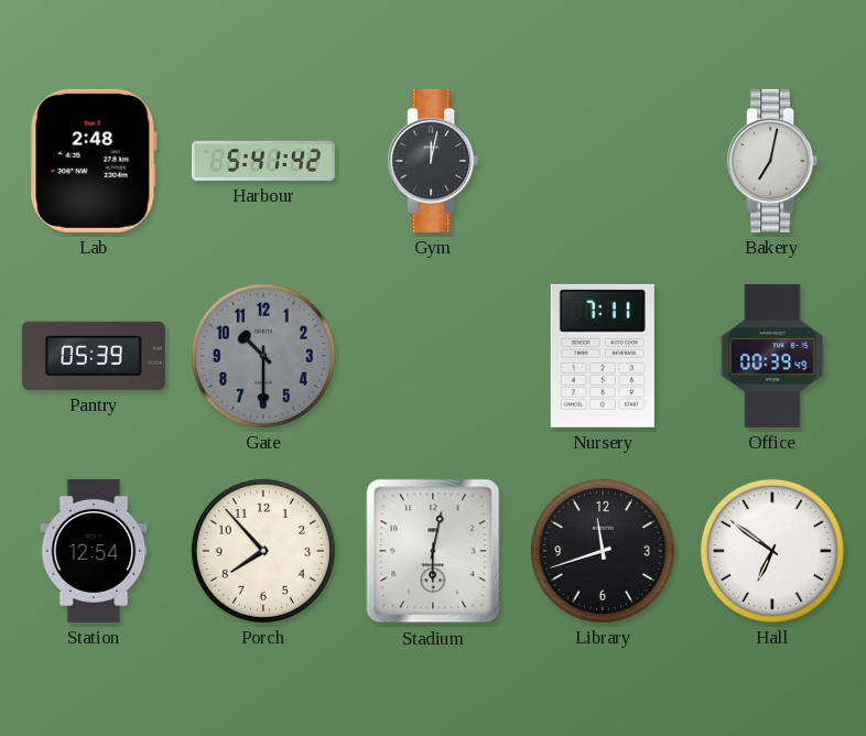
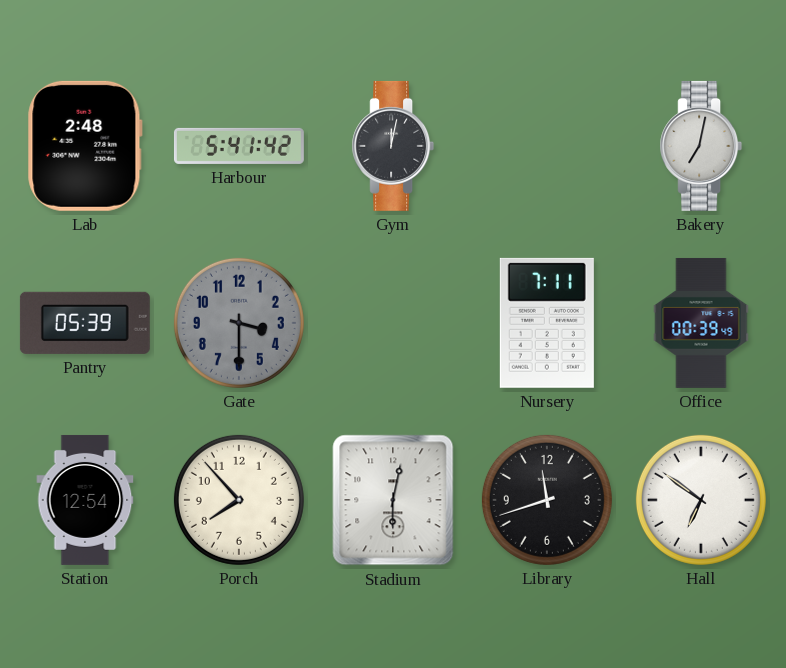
Gate: 10:30 -> 3:30 (239, 323)
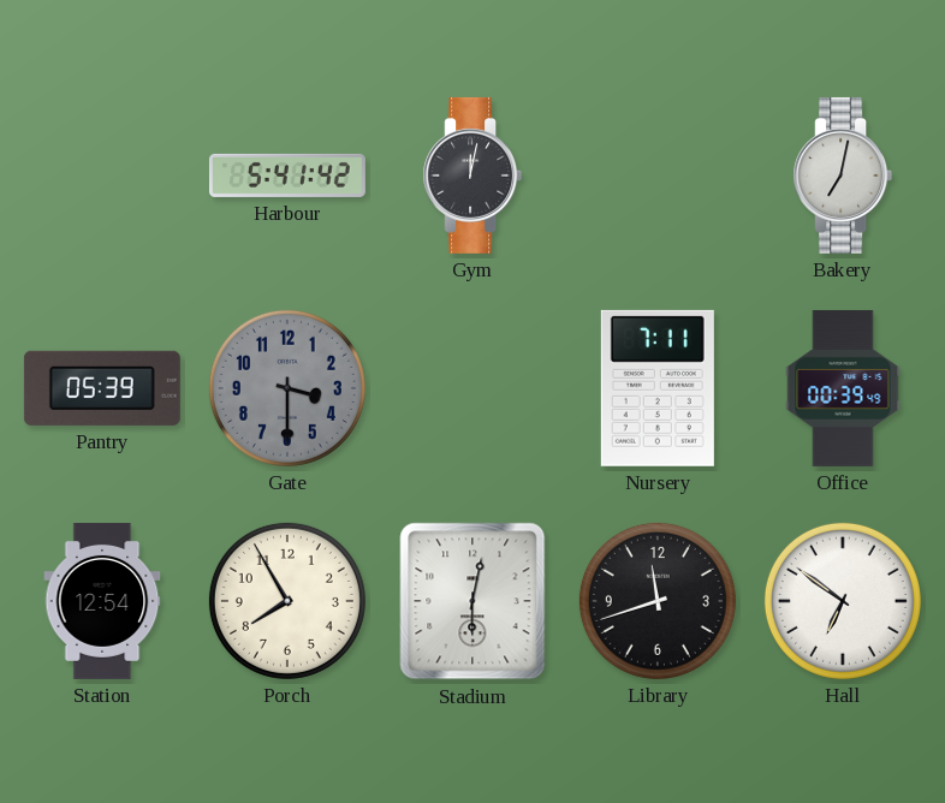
Lab: 2:48 -> none (85, 146)
Porch: 7:53 -> 7:55 (287, 601)
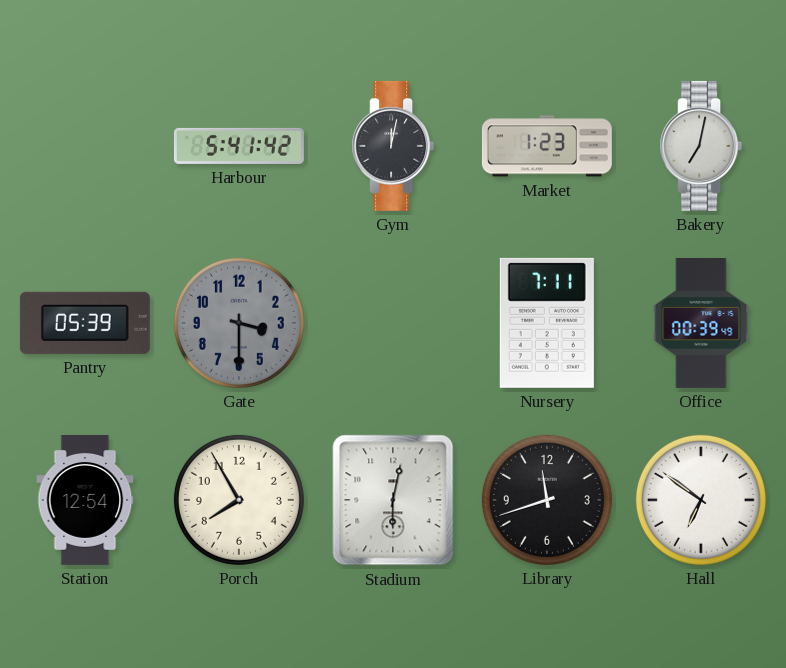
Market: none -> 1:23 (547, 146)
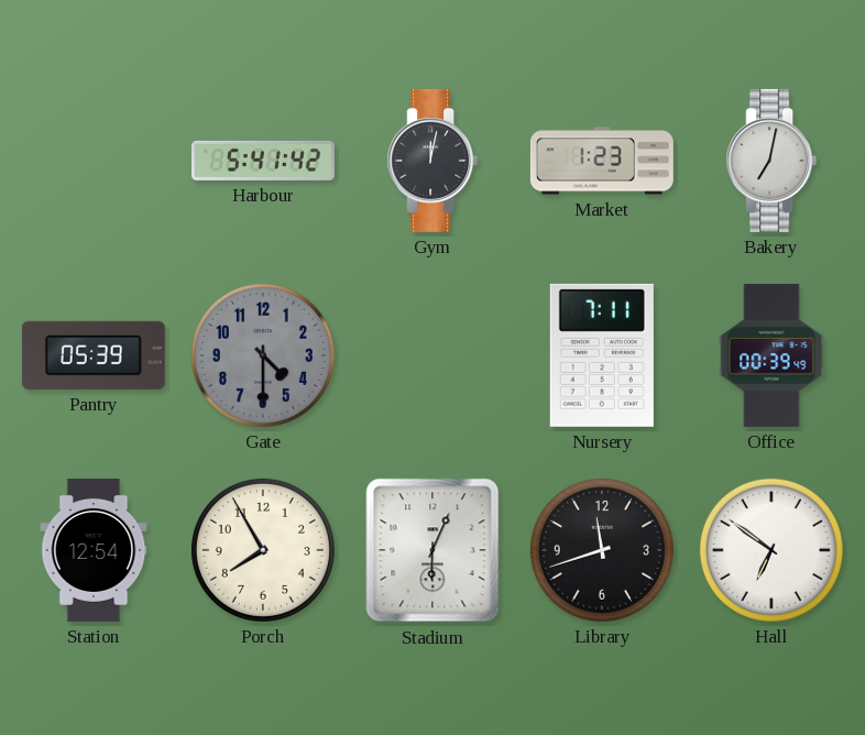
Gate: 3:30 -> 4:30 (263, 355)
Stadium: 6:02 -> 6:04 (432, 550)
